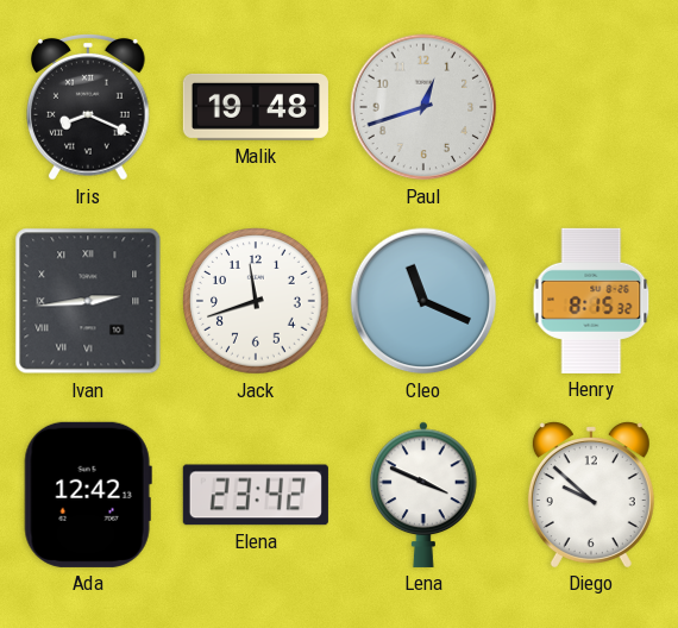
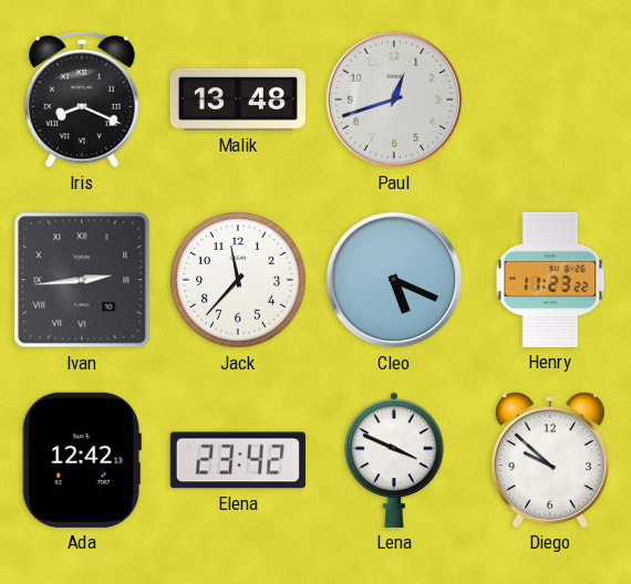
Malik: 19:48 -> 13:48 (238, 100)
Jack: 11:42 -> 11:37 (239, 281)
Cleo: 11:19 -> 5:19 (394, 280)
Henry: 8:15 -> 11:23 (550, 280)
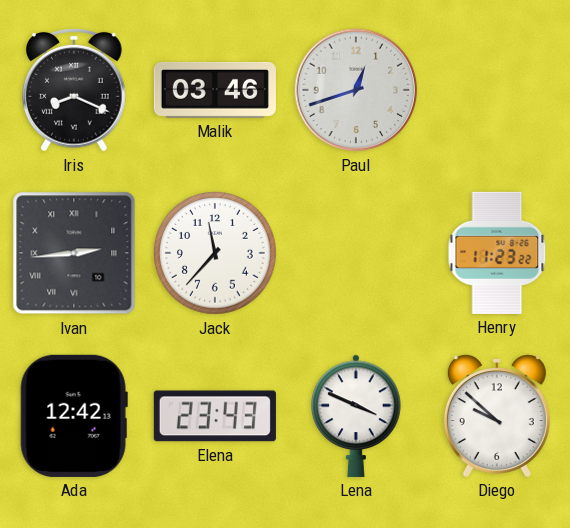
Malik: 13:48 -> 03:46 (215, 90)
Cleo: 5:19 -> none (394, 280)
Elena: 23:42 -> 23:43 (215, 416)
